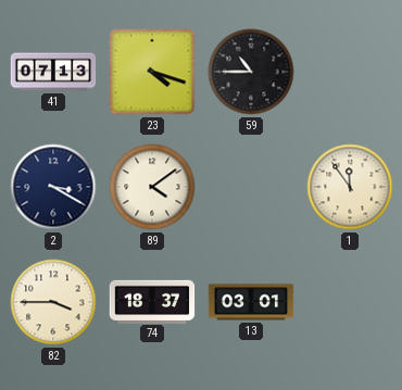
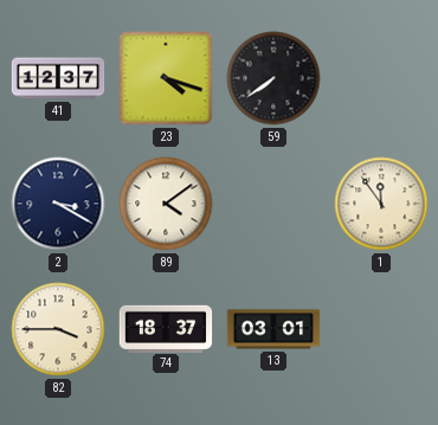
41: 07:13 -> 12:37 (58, 78)
59: 10:45 -> 7:39 (273, 78)
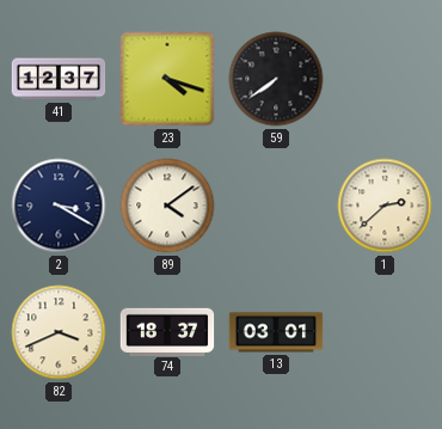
1: 11:54 -> 2:38 (385, 206)
82: 3:45 -> 3:41 (59, 332)
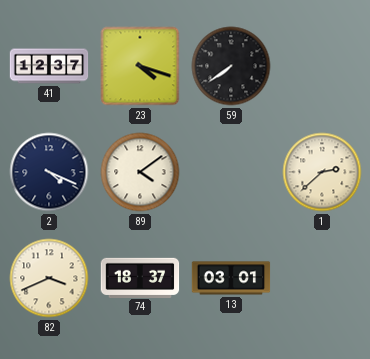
2: 3:20 -> 4:19 (49, 172)
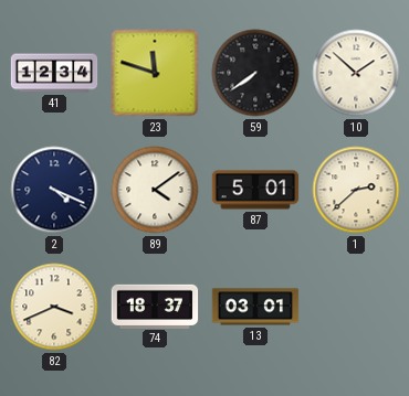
41: 12:37 -> 12:34 (54, 73)
23: 4:18 -> 11:48 (155, 73)
10: none -> 1:52 (356, 73)
87: none -> 5:01 (255, 190)
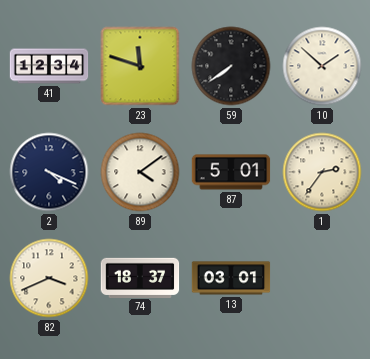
1: 2:38 -> 2:36 (322, 172)
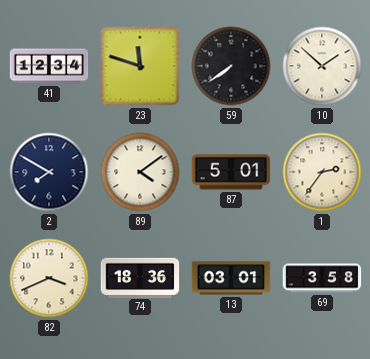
2: 4:19 -> 7:50 (49, 172)
74: 18:37 -> 18:36 (140, 277)
69: none -> 3:58 (322, 278)
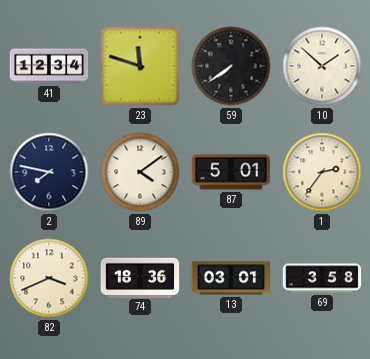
2: 7:50 -> 7:47 (49, 172)
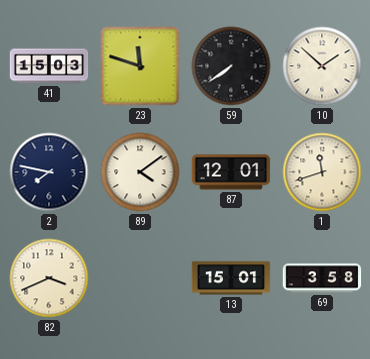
41: 12:34 -> 15:03 (49, 66)
87: 5:01 -> 12:01 (231, 172)
1: 2:36 -> 11:42 (322, 172)
74: 18:36 -> none (140, 277)
13: 03:01 -> 15:01 (231, 278)
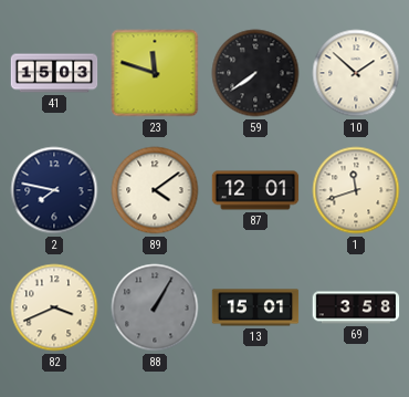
88: none -> 1:05 (155, 307)
